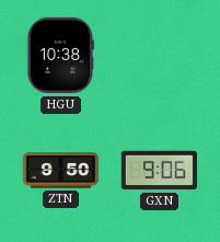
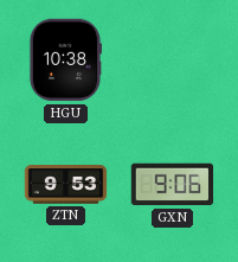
ZTN: 9:50 -> 9:53 (66, 185)
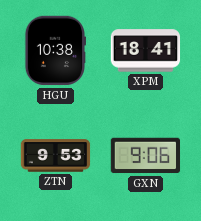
XPM: none -> 18:41 (146, 51)
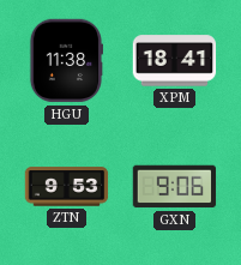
HGU: 10:38 -> 11:38 (65, 61)
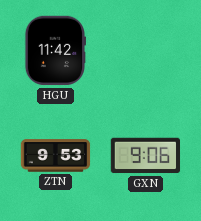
HGU: 11:38 -> 11:42 (54, 51)
XPM: 18:41 -> none (175, 61)
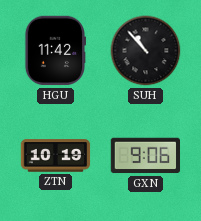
SUH: none -> 10:53 (146, 51)
ZTN: 9:53 -> 10:19 (56, 156)
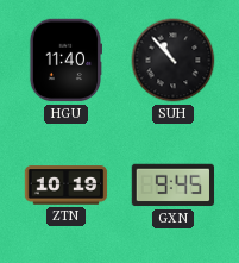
HGU: 11:42 -> 11:40 (64, 61)
GXN: 9:06 -> 9:45 (174, 186)
